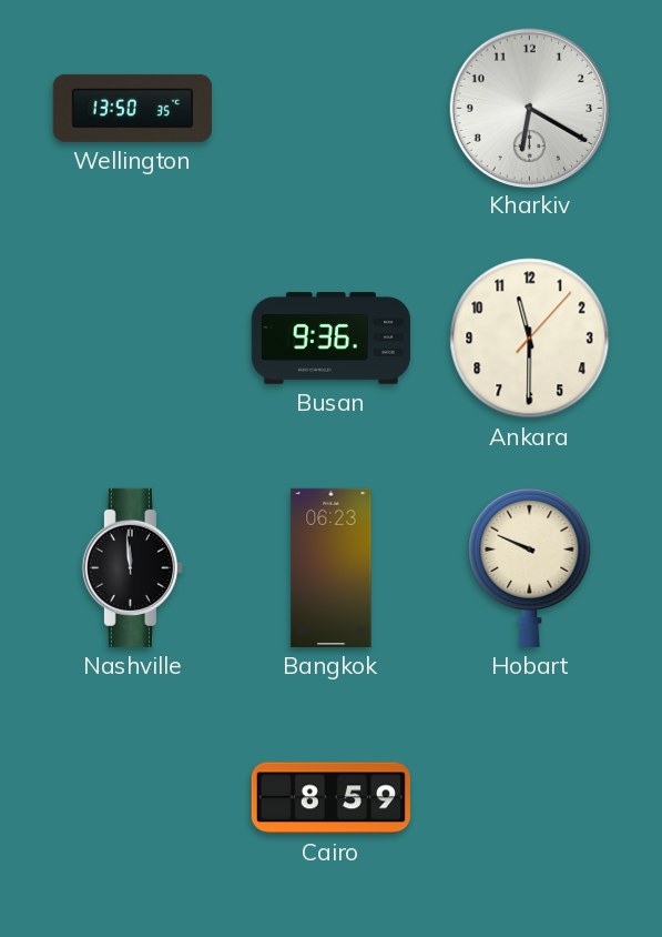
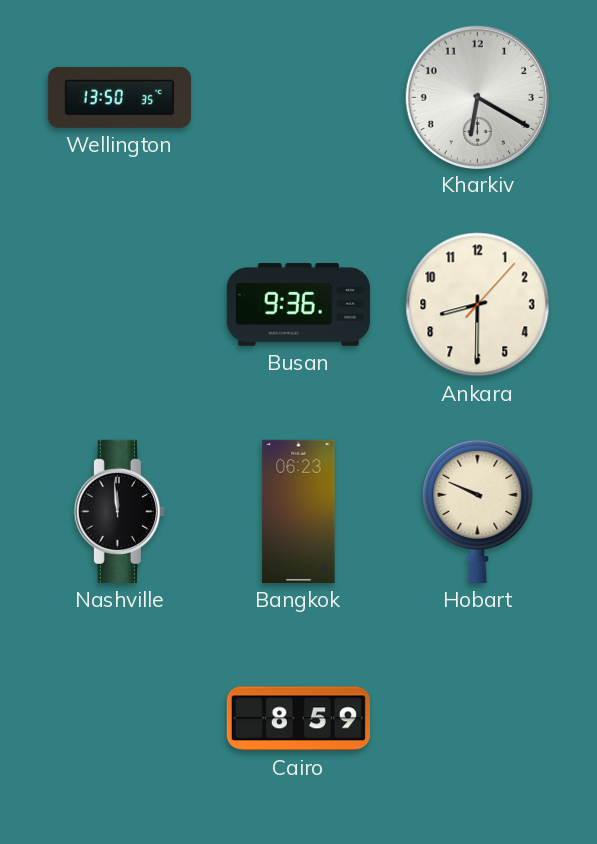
Ankara: 11:30 -> 8:30 (478, 305)
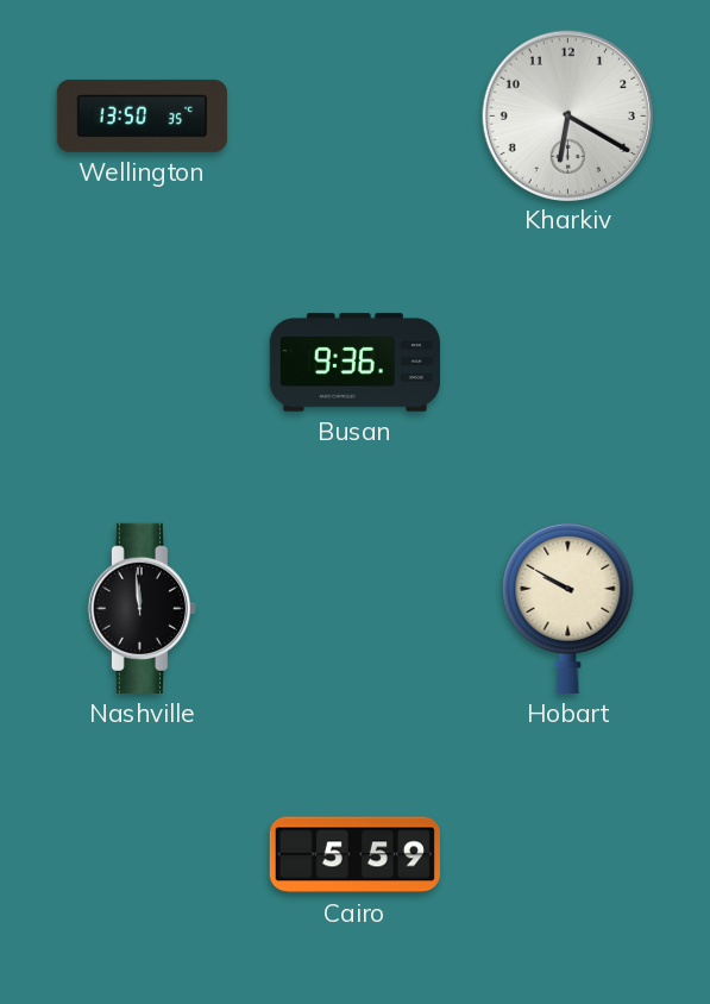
Ankara: 8:30 -> none (478, 305)
Bangkok: 06:23 -> none (299, 511)
Hobart: 9:49 -> 9:50 (568, 608)
Cairo: 8:59 -> 5:59 (354, 855)
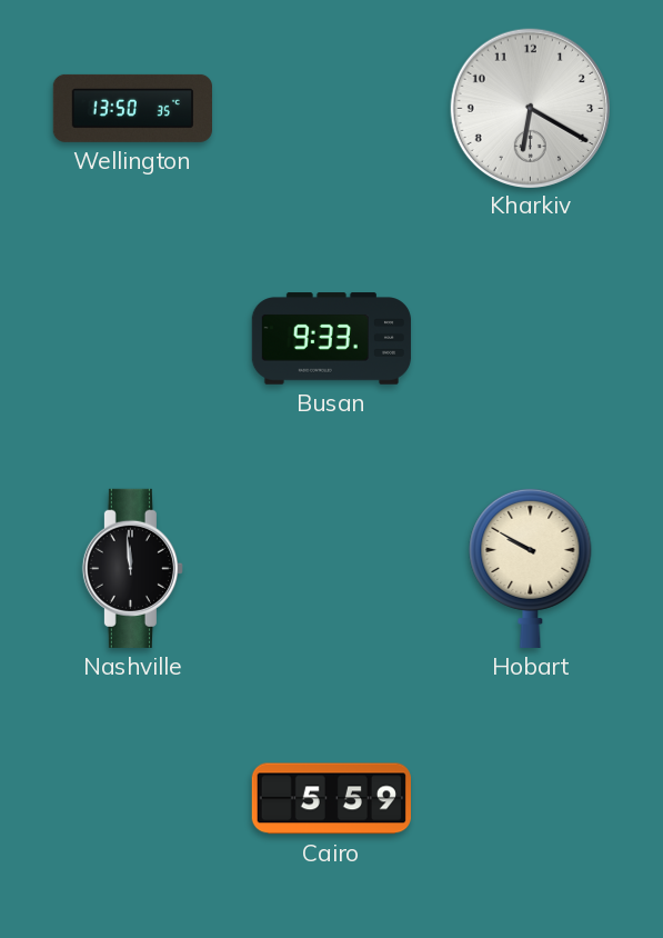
Busan: 9:36 -> 9:33 (331, 339)
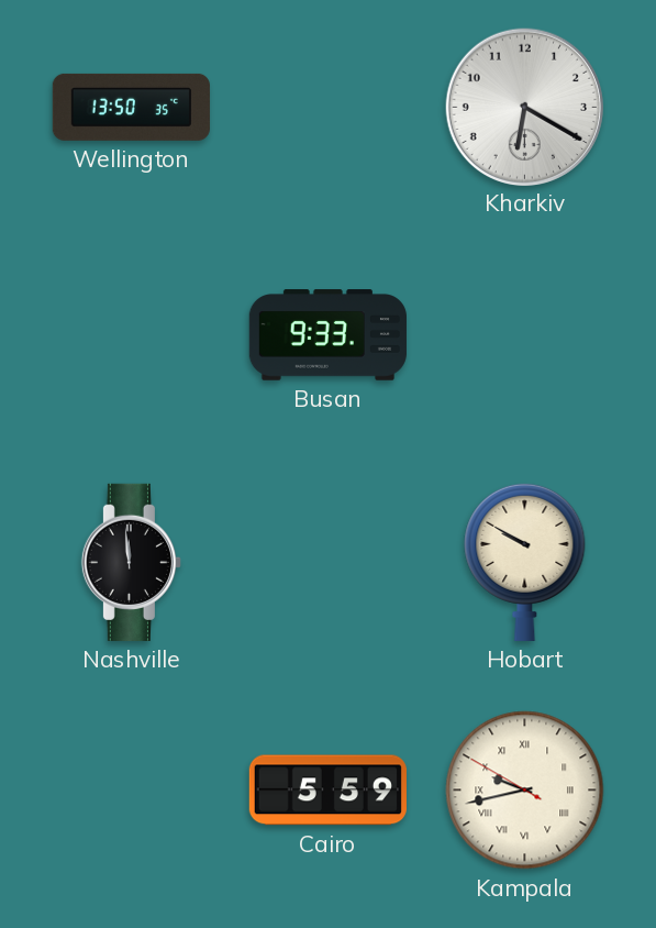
Kampala: none -> 9:42 (525, 791)
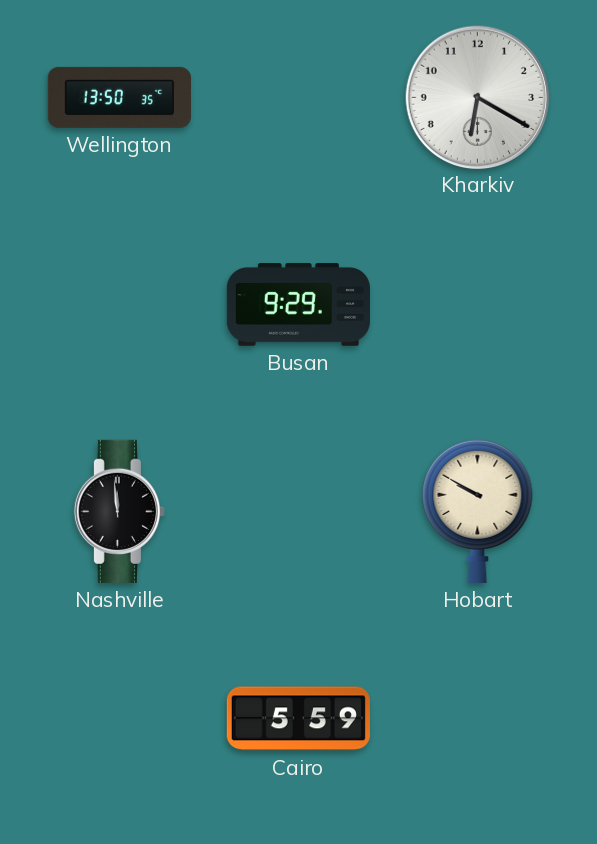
Busan: 9:33 -> 9:29 (298, 305)
Kampala: 9:42 -> none (525, 791)
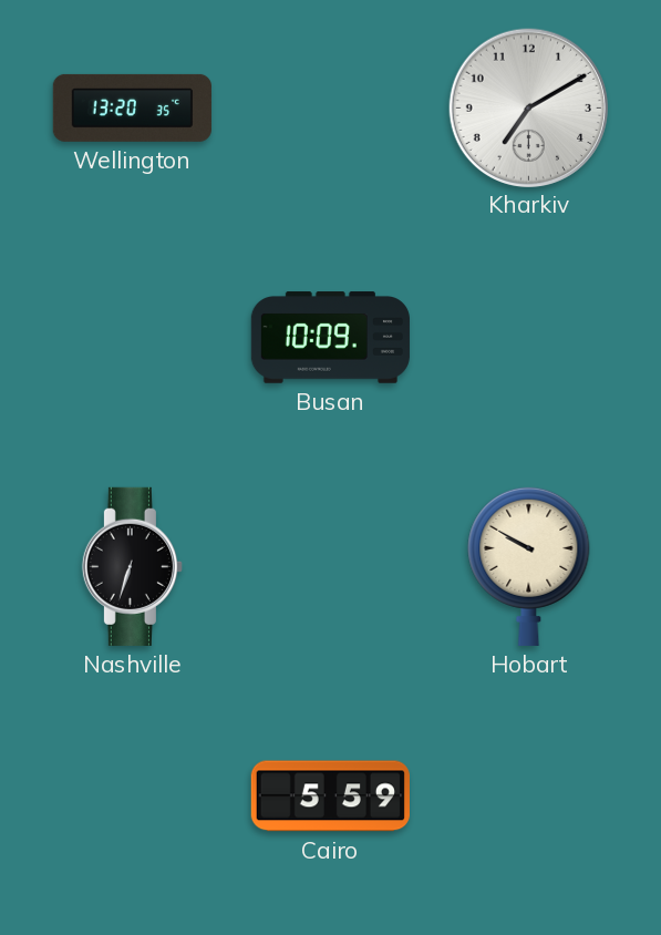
Wellington: 13:50 -> 13:20 (132, 107)
Kharkiv: 6:20 -> 7:10 (528, 107)
Busan: 9:29 -> 10:09 (330, 338)
Nashville: 11:59 -> 6:33 (132, 566)
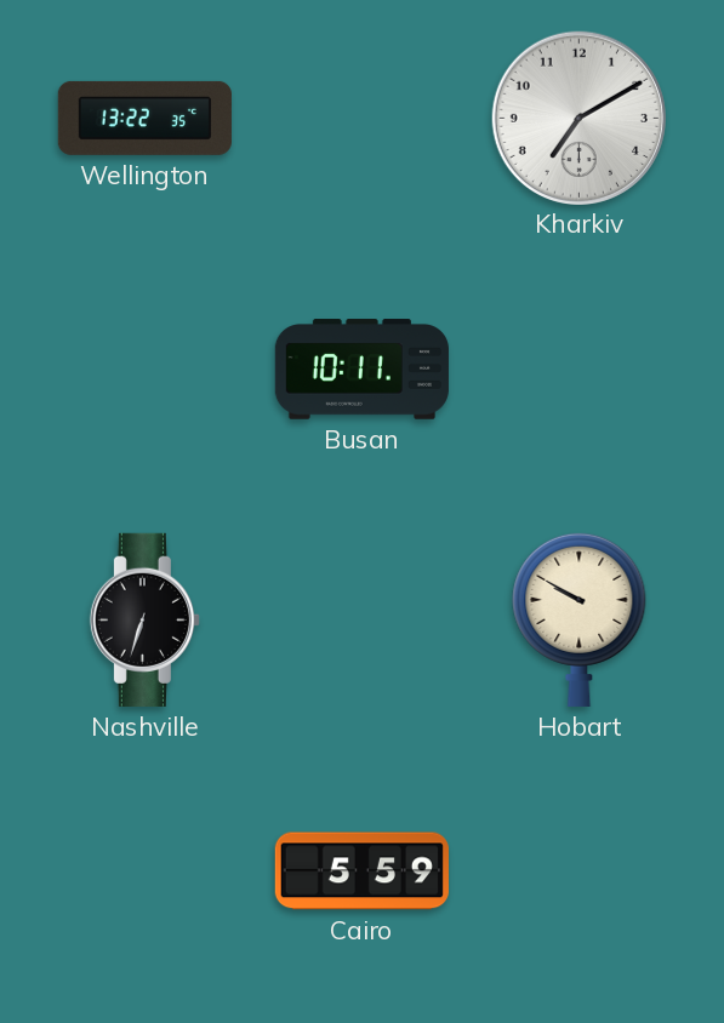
Wellington: 13:20 -> 13:22 (144, 118)
Busan: 10:09 -> 10:11 (361, 370)
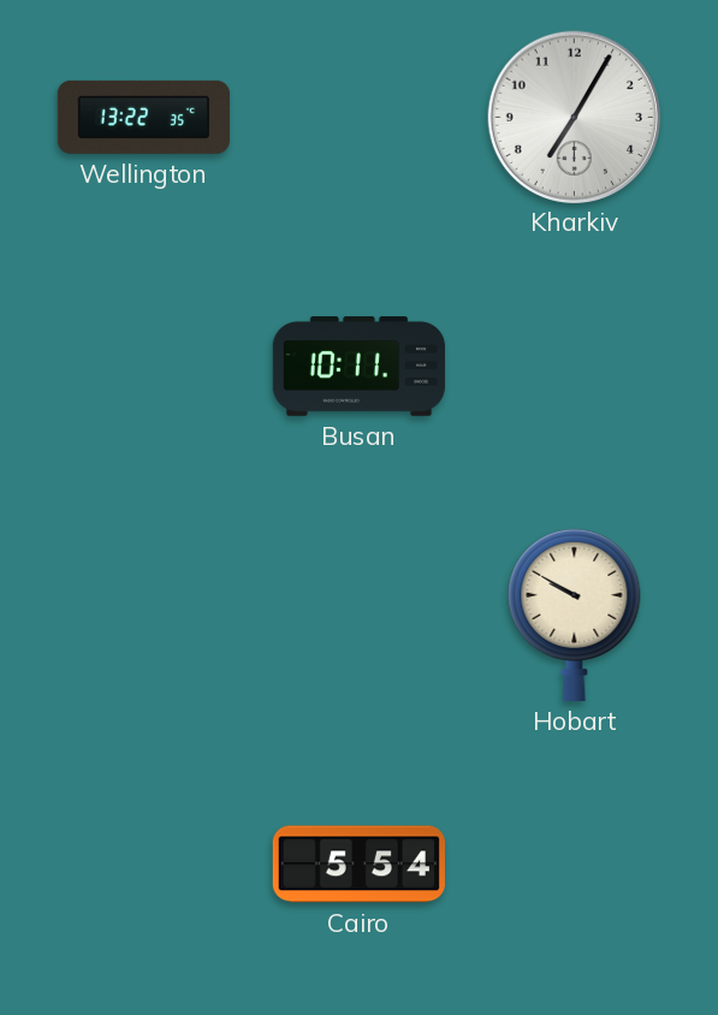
Kharkiv: 7:10 -> 7:05 (574, 117)
Nashville: 6:33 -> none (144, 619)
Cairo: 5:59 -> 5:54 (358, 865)
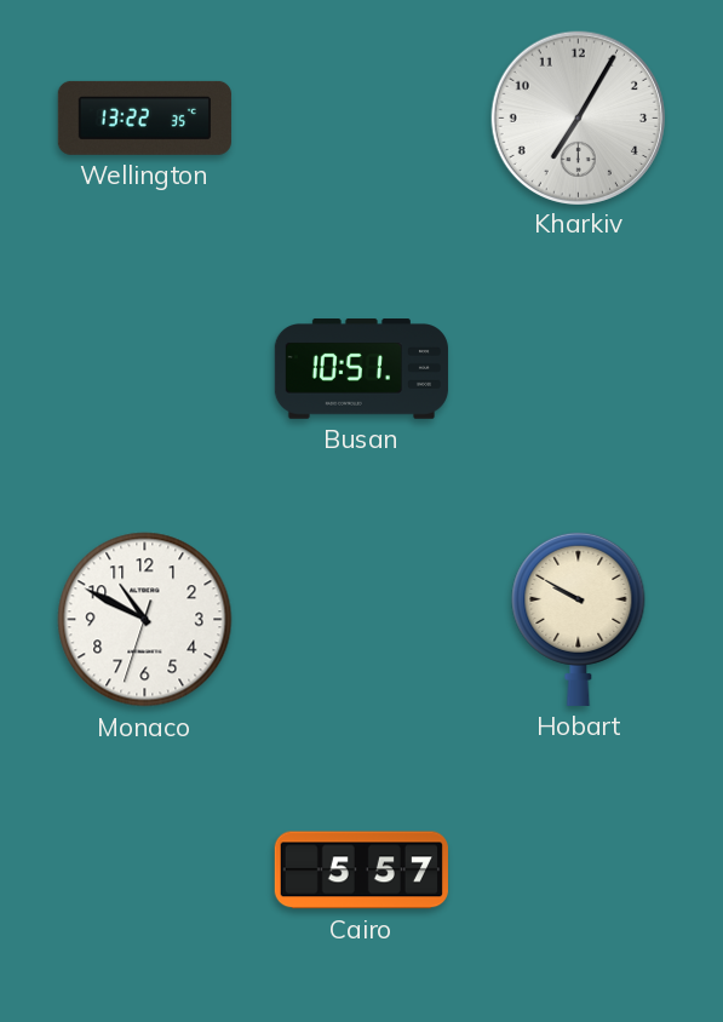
Busan: 10:11 -> 10:51 (361, 369)
Monaco: none -> 10:49 (145, 620)
Cairo: 5:54 -> 5:57 (361, 871)
